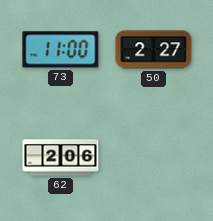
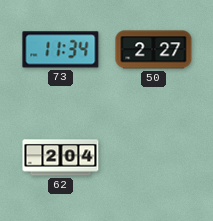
73: 11:00 -> 11:34 (61, 50)
62: 2:06 -> 2:04 (61, 158)
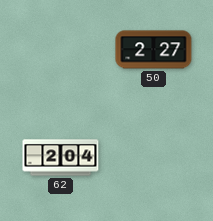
73: 11:34 -> none (61, 50)
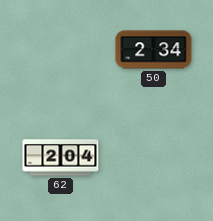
50: 2:27 -> 2:34 (154, 50)
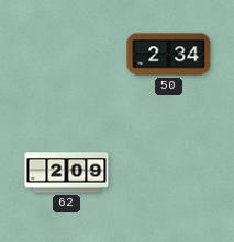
62: 2:04 -> 2:09 (67, 173)
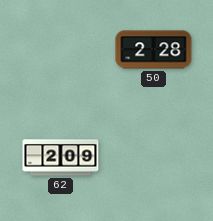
50: 2:34 -> 2:28 (154, 50)
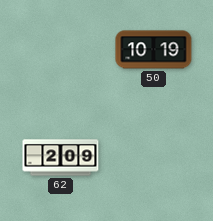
50: 2:28 -> 10:19 (154, 50)
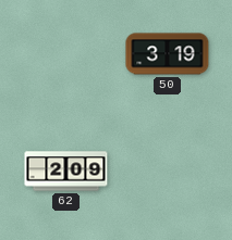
50: 10:19 -> 3:19 (168, 54)
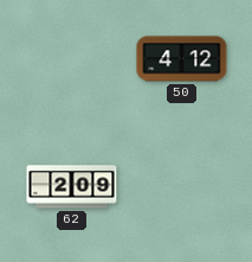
50: 3:19 -> 4:12 (182, 59)
